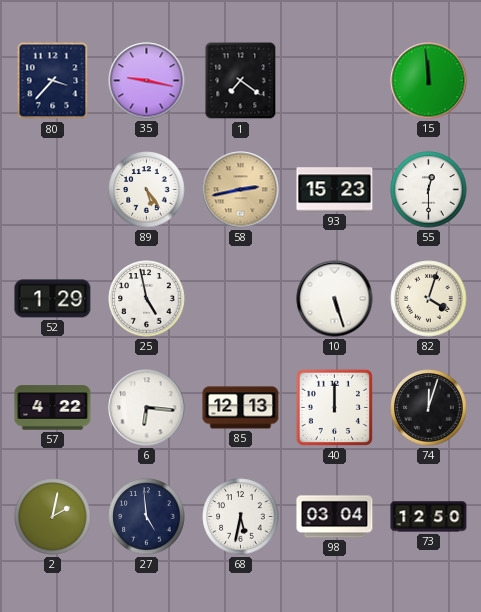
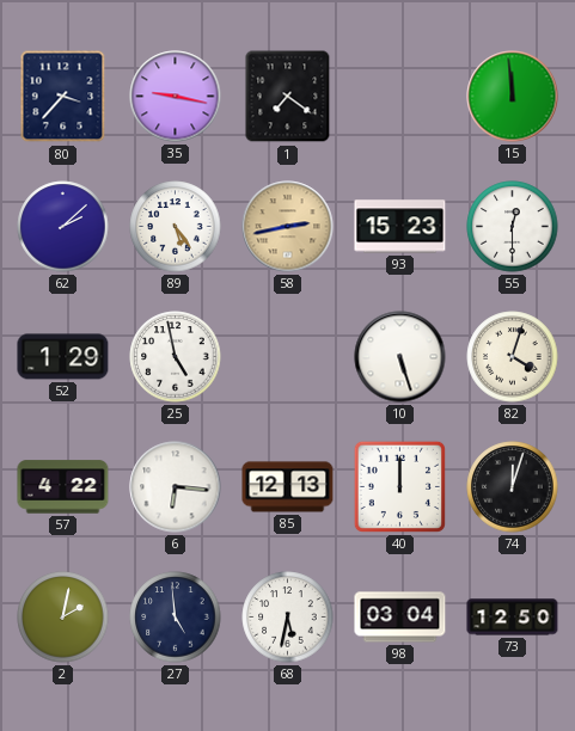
62: none -> 2:08 (63, 227)
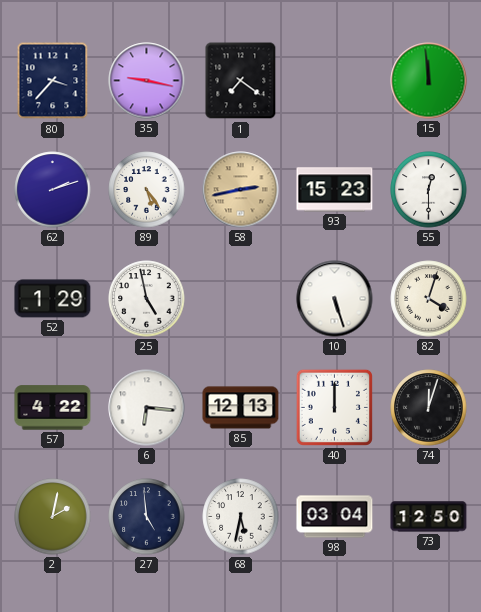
62: 2:08 -> 2:12 (53, 190)
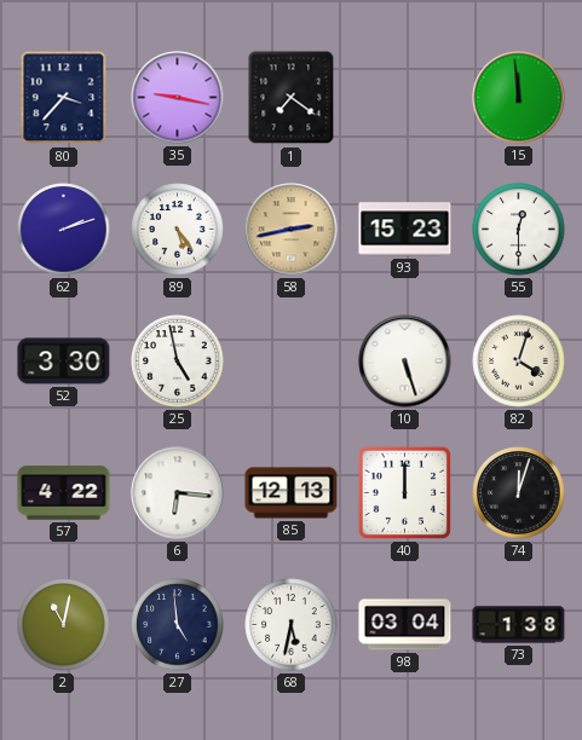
52: 1:29 -> 3:30 (64, 362)
2: 2:02 -> 11:02 (64, 625)
73: 12:50 -> 1:38 (519, 625)
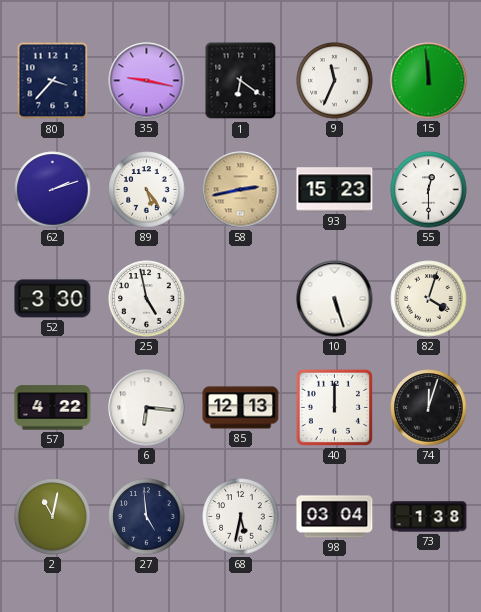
1: 7:21 -> 6:21 (241, 81)
9: none -> 11:34 (335, 81)
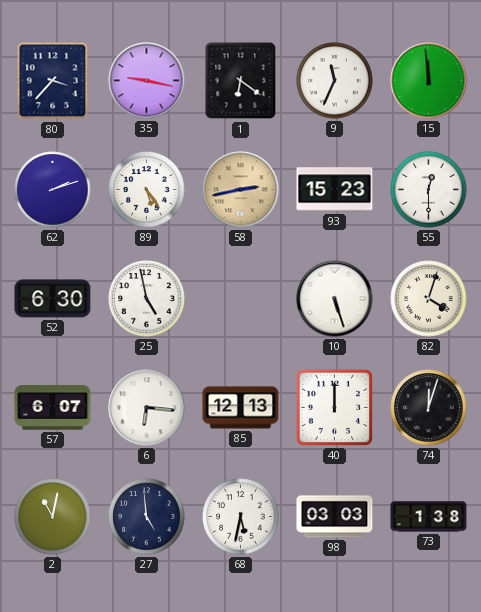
52: 3:30 -> 6:30 (53, 299)
57: 4:22 -> 6:07 (53, 408)
98: 03:04 -> 03:03 (335, 517)
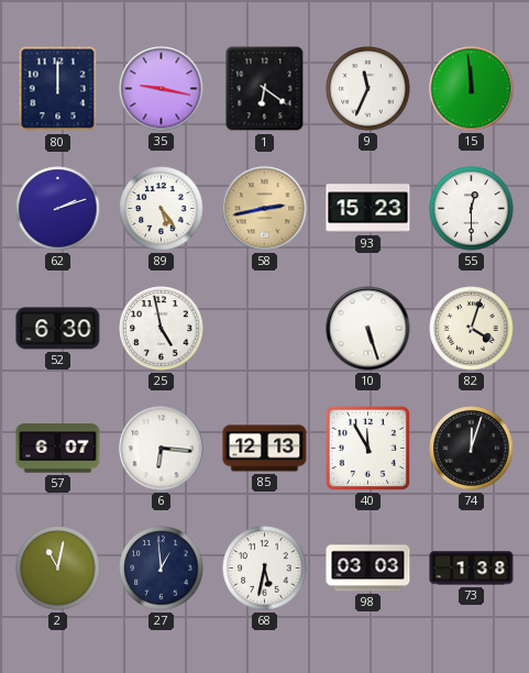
80: 3:37 -> 12:00 (58, 89)
40: 12:00 -> 11:55 (367, 448)
27: 4:59 -> 12:59 (162, 569)
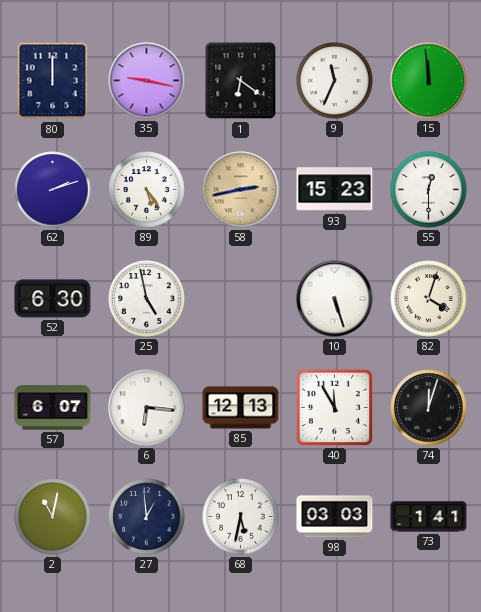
73: 1:38 -> 1:41 (429, 517)
